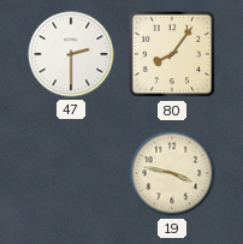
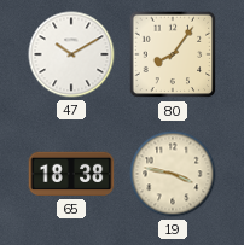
47: 2:30 -> 10:10 (71, 54)
65: none -> 18:38 (71, 174)
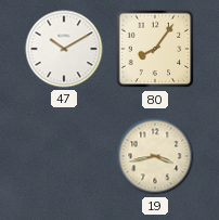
65: 18:38 -> none (71, 174)
19: 3:47 -> 3:43 (155, 156)
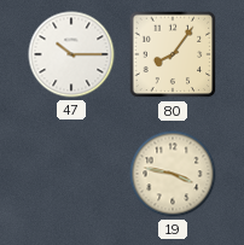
47: 10:10 -> 10:15 (71, 54)
19: 3:43 -> 3:47 (173, 174)
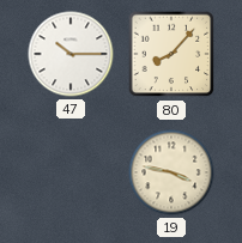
80: 8:06 -> 8:07 (171, 54)
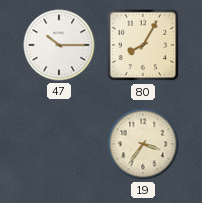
80: 8:07 -> 8:05 (143, 45)
19: 3:47 -> 3:36 (143, 144)
